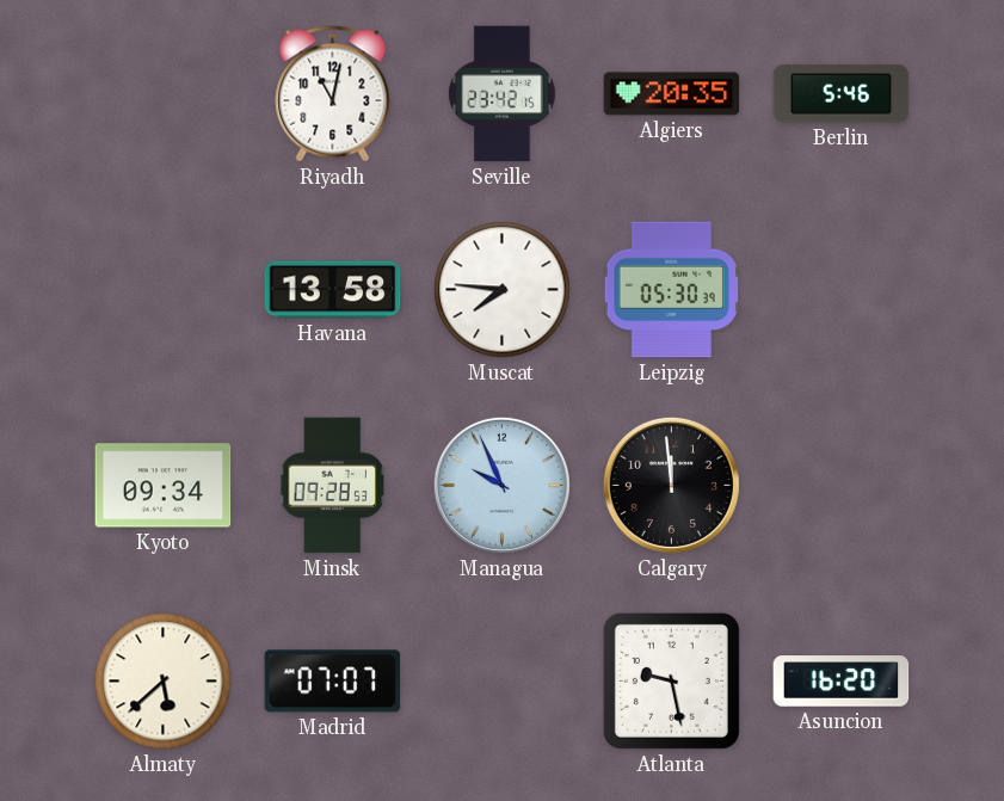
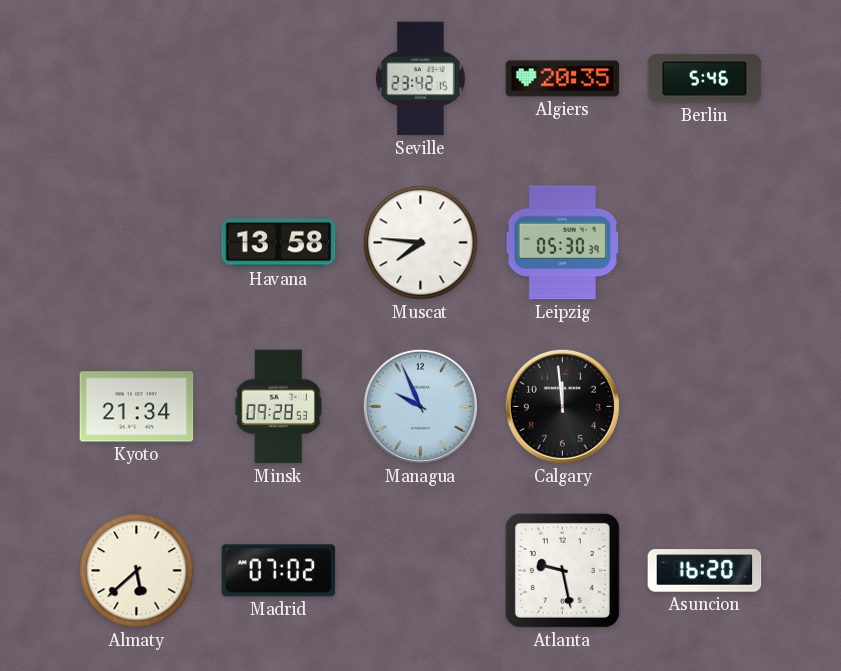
Riyadh: 11:02 -> none (333, 94)
Kyoto: 09:34 -> 21:34 (137, 407)
Madrid: 07:07 -> 07:02 (279, 571)
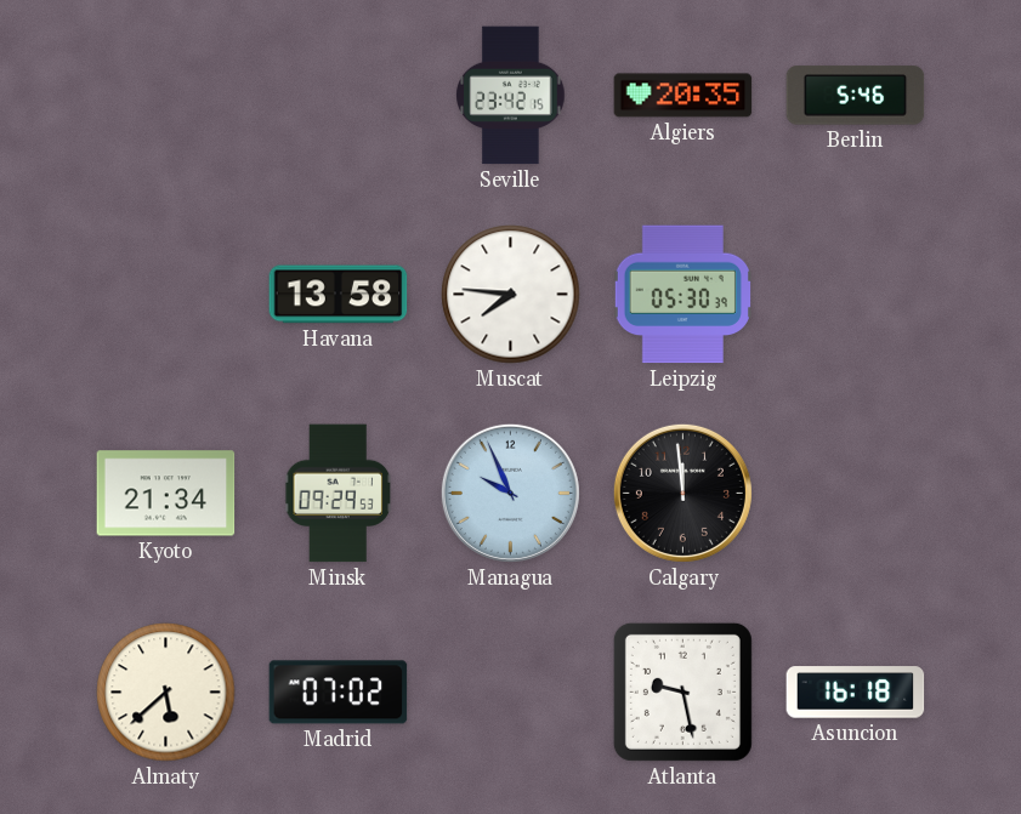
Minsk: 09:28 -> 09:29 (338, 494)
Asuncion: 16:20 -> 16:18 (856, 693)
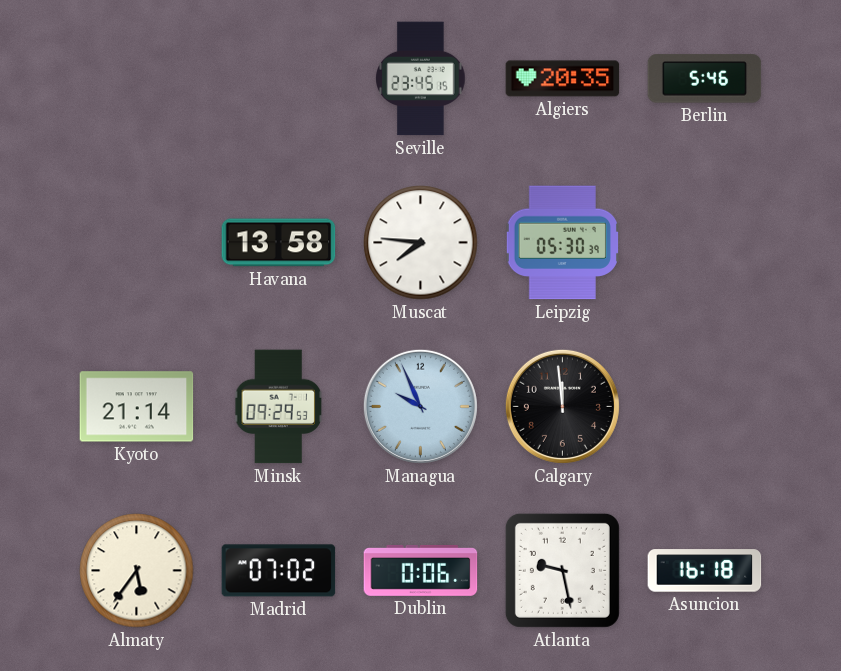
Seville: 23:42 -> 23:45 (421, 79)
Kyoto: 21:34 -> 21:14 (137, 407)
Almaty: 5:38 -> 5:36 (137, 571)
Dublin: none -> 0:06 (421, 571)
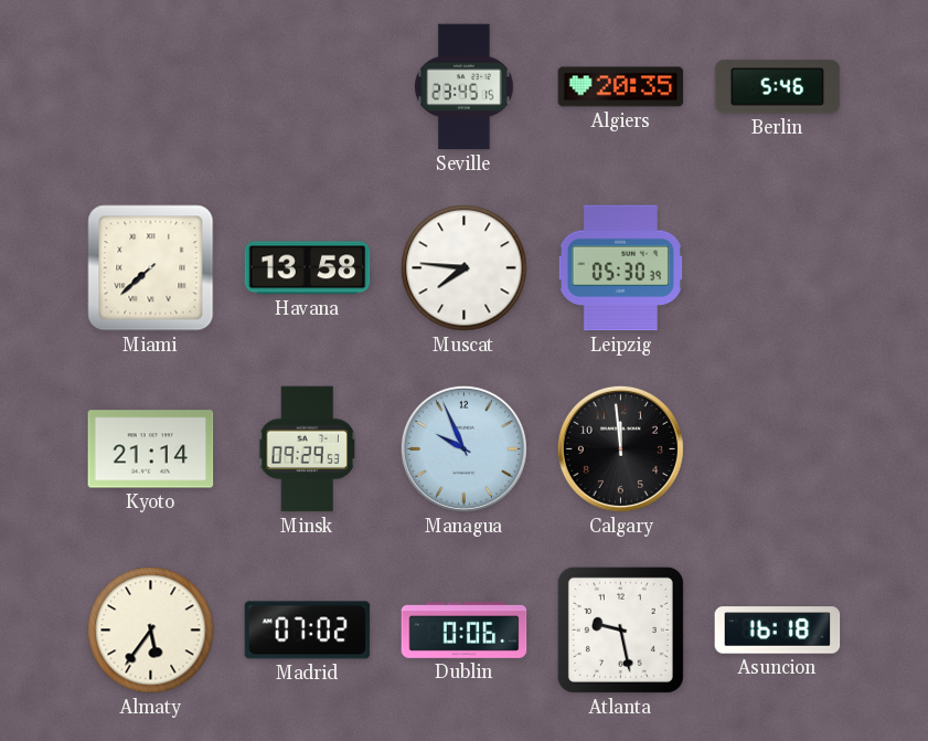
Miami: none -> 7:38 (151, 268)
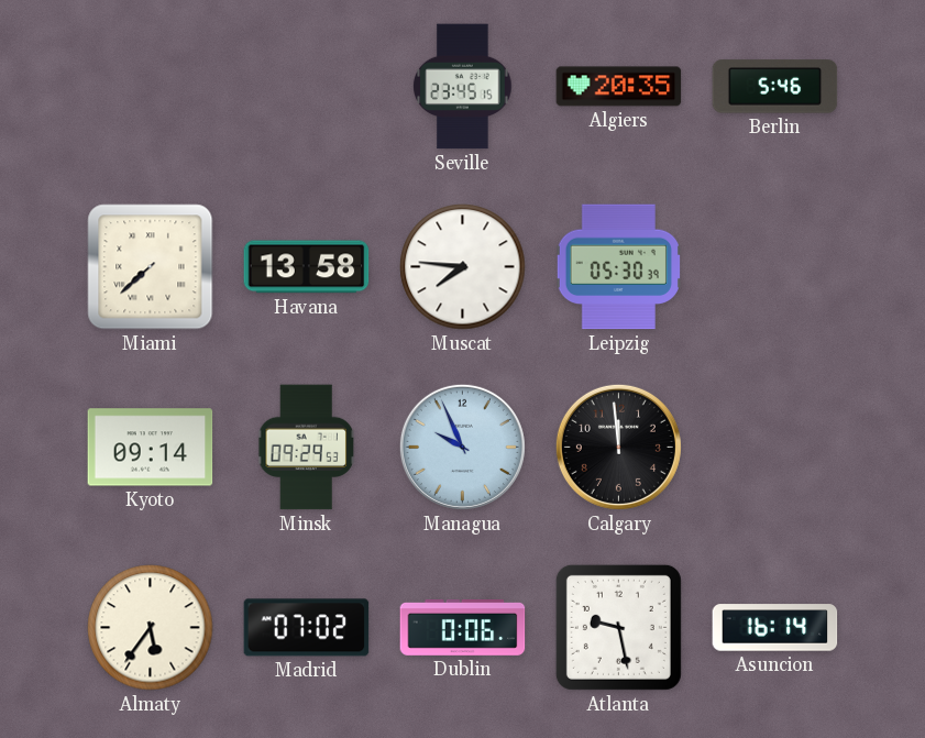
Kyoto: 21:14 -> 09:14 (151, 448)
Asuncion: 16:18 -> 16:14 (775, 628)
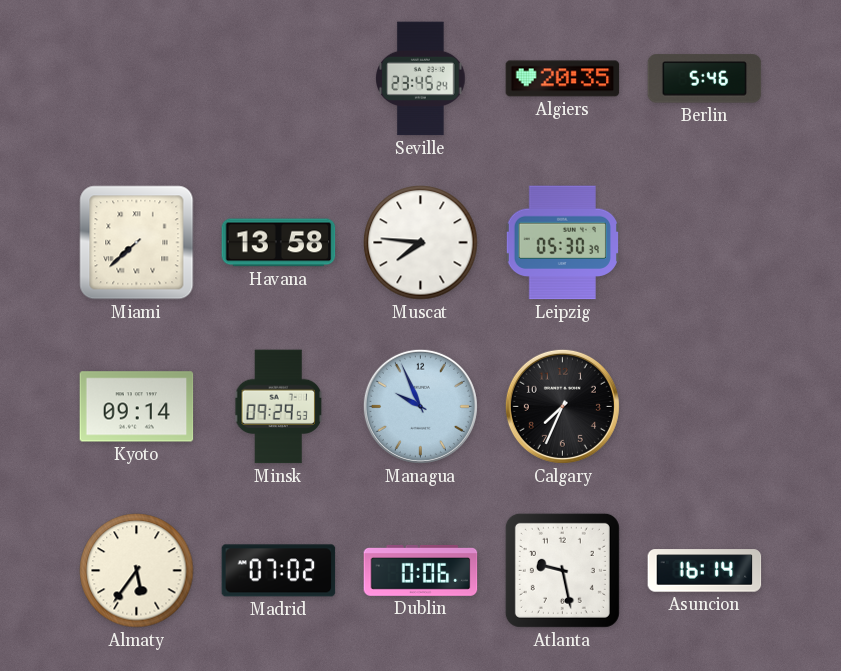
Seville: 23:45:15 -> 23:45:24 (421, 79)
Calgary: 11:59 -> 7:34 (562, 406)
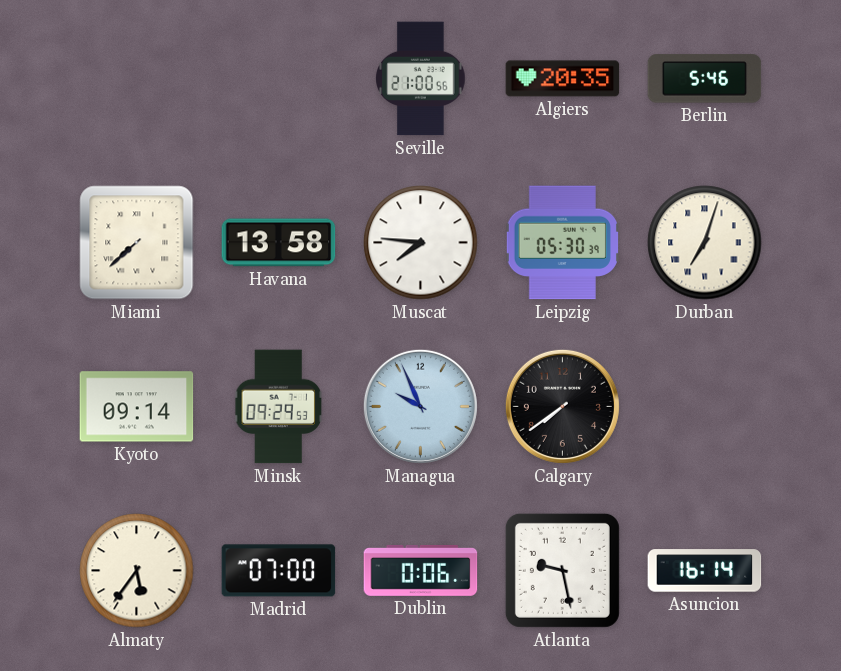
Seville: 23:45 -> 21:00 (421, 79)
Durban: none -> 7:03 (705, 243)
Calgary: 7:34 -> 7:39 (562, 406)
Madrid: 07:02 -> 07:00 (279, 571)
